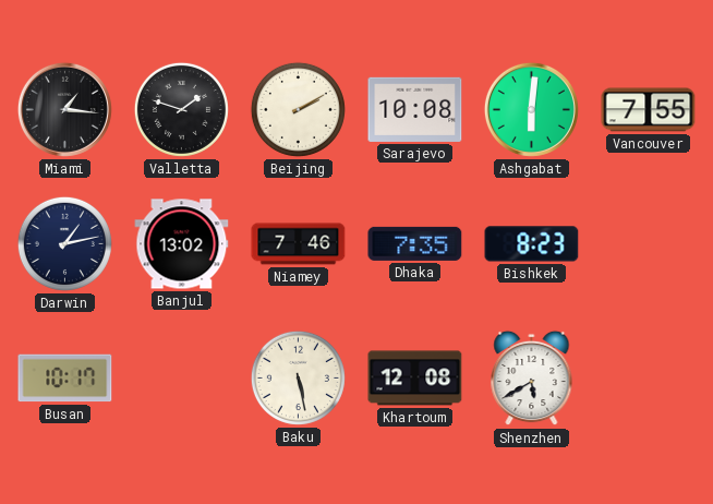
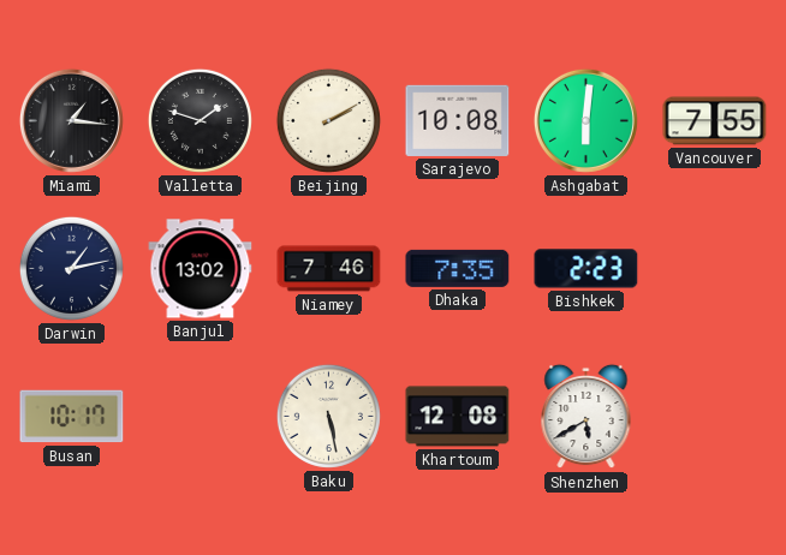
Bishkek: 8:23 -> 2:23 (586, 269)
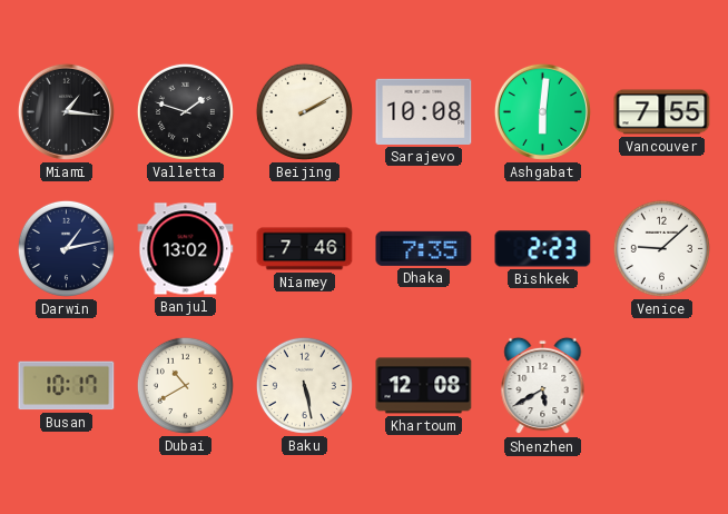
Venice: none -> 9:08 (661, 248)
Dubai: none -> 10:40 (185, 385)
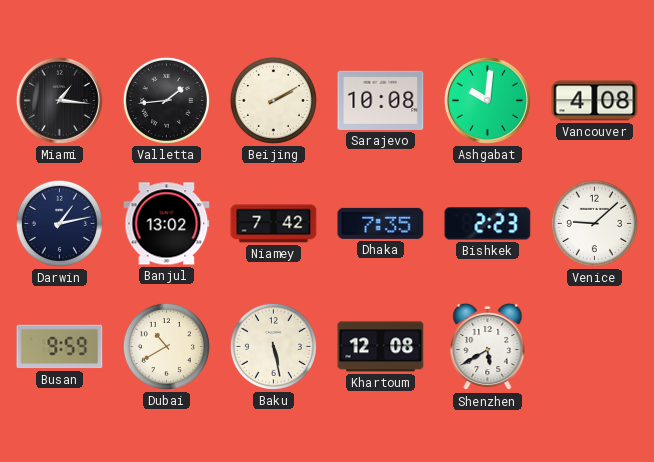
Valletta: 1:48 -> 1:44 (166, 100)
Ashgabat: 6:01 -> 10:01 (487, 100)
Vancouver: 7:55 -> 4:08 (595, 101)
Niamey: 7:46 -> 7:42 (274, 224)
Busan: 10:17 -> 9:59 (60, 347)
